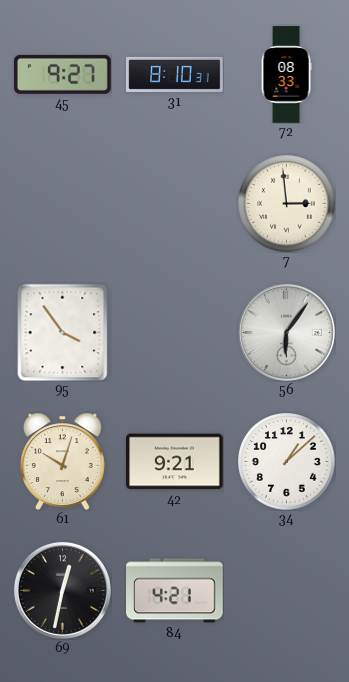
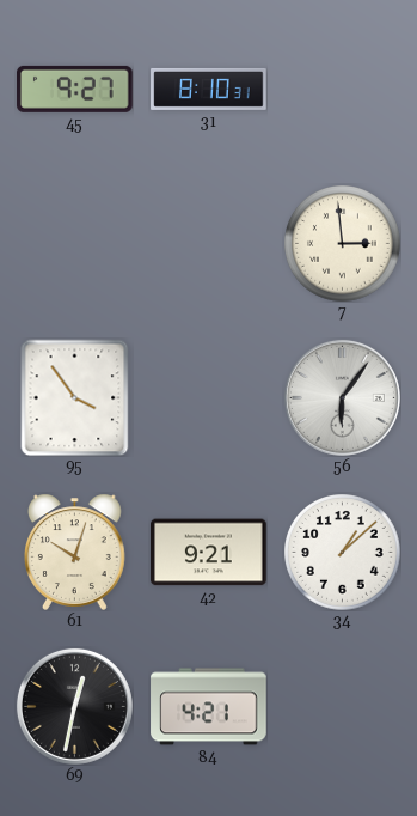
72: 08:33 -> none (286, 75)
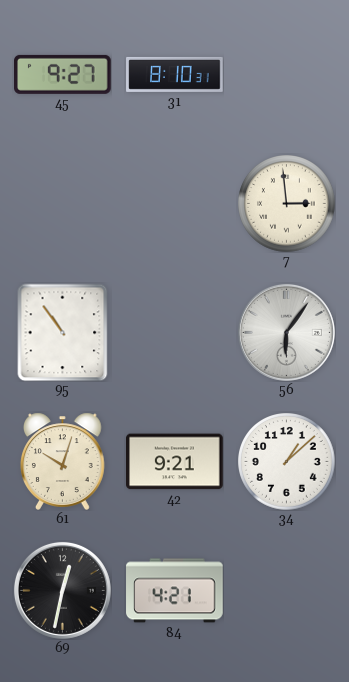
95: 3:54 -> 10:54 (63, 332)
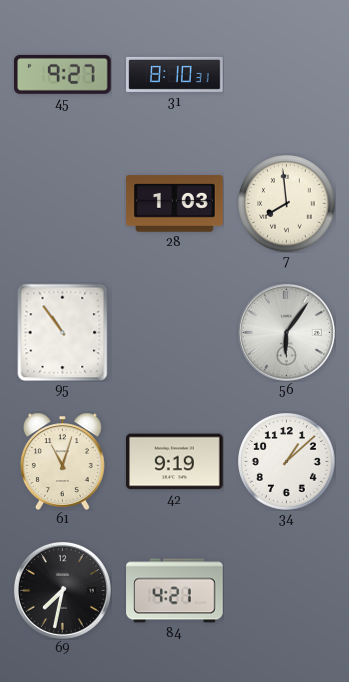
28: none -> 1:03 (175, 204)
7: 2:59 -> 7:59 (287, 204)
61: 10:03 -> 11:03 (63, 461)
42: 9:21 -> 9:19 (175, 462)
69: 12:32 -> 7:32 (62, 590)
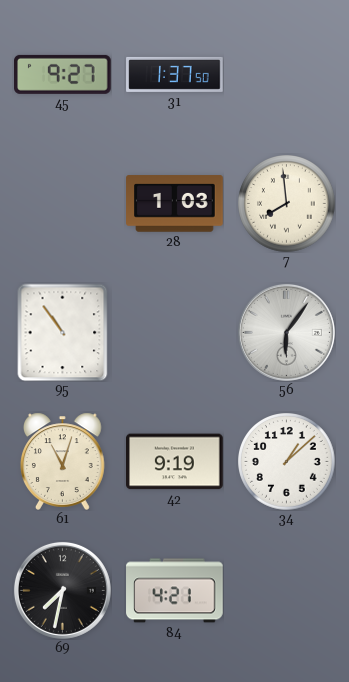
31: 8:10 -> 1:37 (175, 74)
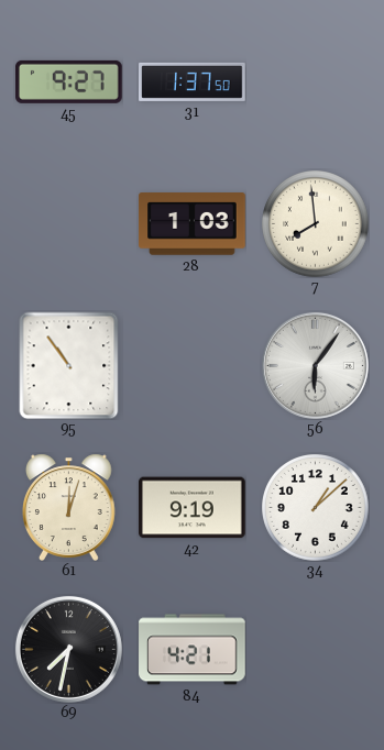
61: 11:03 -> 12:03 (69, 507)
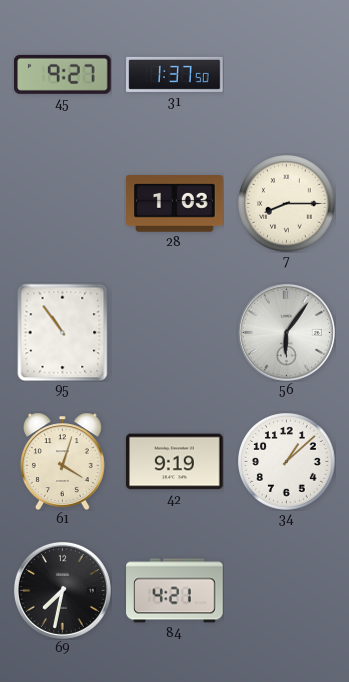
7: 7:59 -> 8:15 (287, 204)
61: 12:03 -> 4:03 (63, 461)
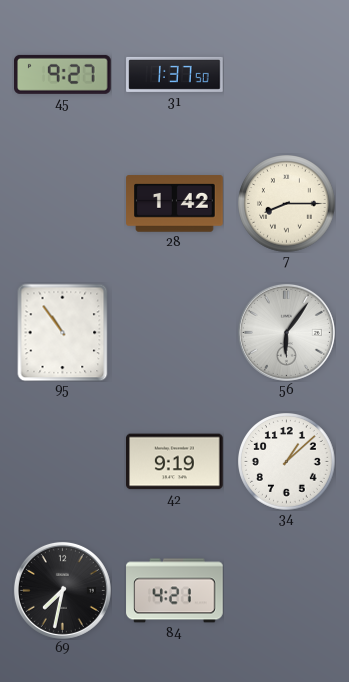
28: 1:03 -> 1:42 (175, 204)
61: 4:03 -> none (63, 461)
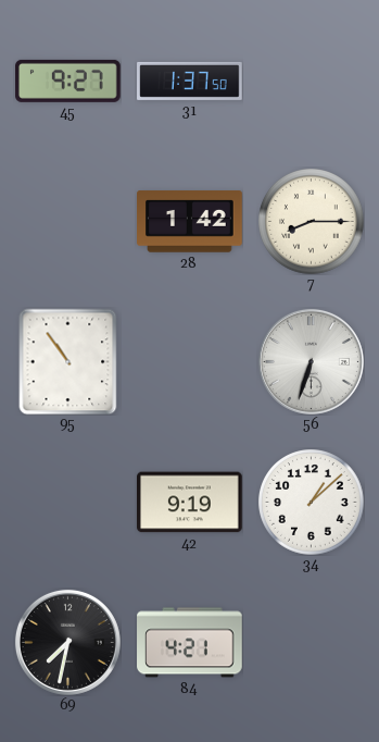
56: 6:06 -> 6:33 (311, 361)
